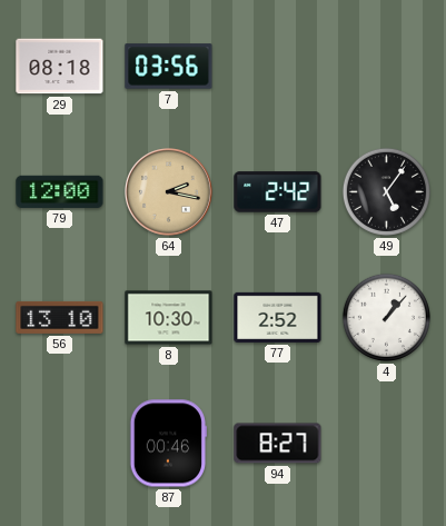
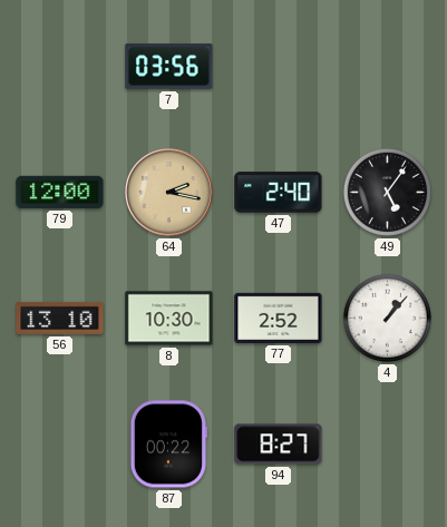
29: 08:18 -> none (60, 67)
47: 2:42 -> 2:40 (279, 193)
87: 00:46 -> 00:22 (168, 445)
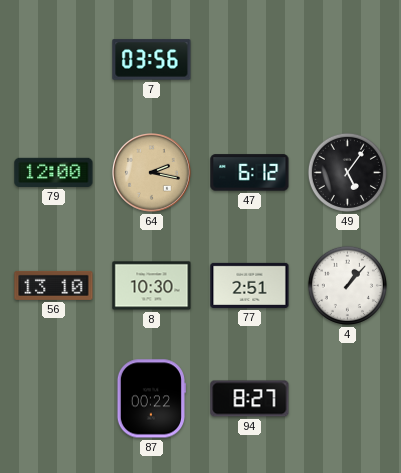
47: 2:40 -> 6:12 (250, 173)
77: 2:52 -> 2:51 (250, 285)
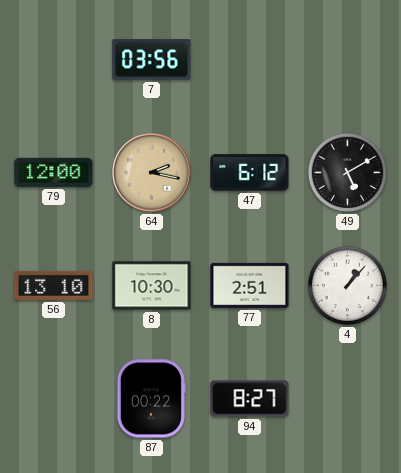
49: 5:06 -> 5:10 (347, 172)
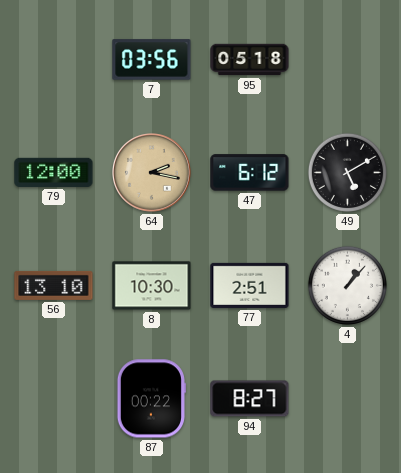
95: none -> 05:18 (250, 60)
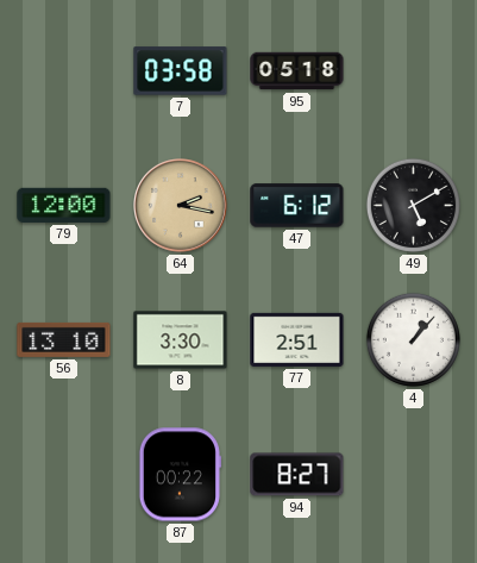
7: 03:56 -> 03:58 (181, 71)
8: 10:30 -> 3:30 (181, 340)
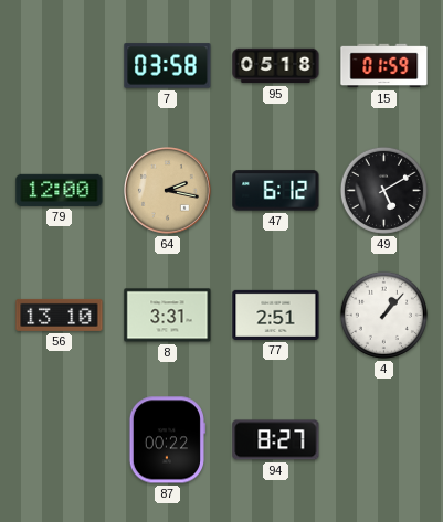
15: none -> 01:59 (384, 66)
8: 3:30 -> 3:31 (168, 316)
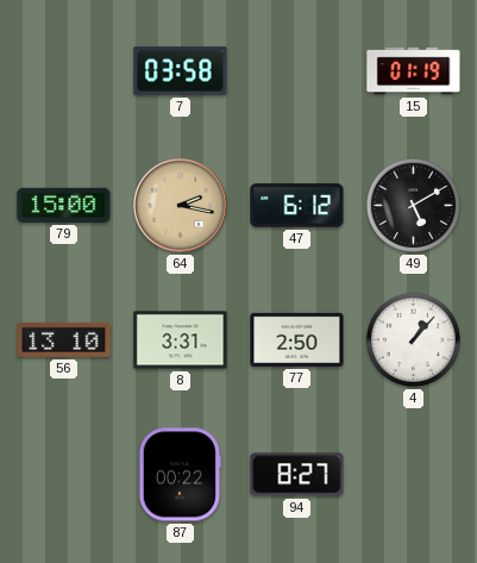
95: 05:18 -> none (276, 66)
15: 01:59 -> 01:19 (414, 71)
79: 12:00 -> 15:00 (64, 205)
77: 2:51 -> 2:50 (297, 339)
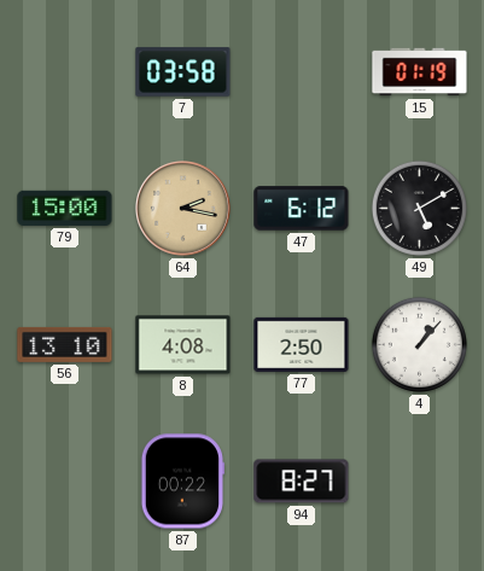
8: 3:31 -> 4:08 (183, 345)
